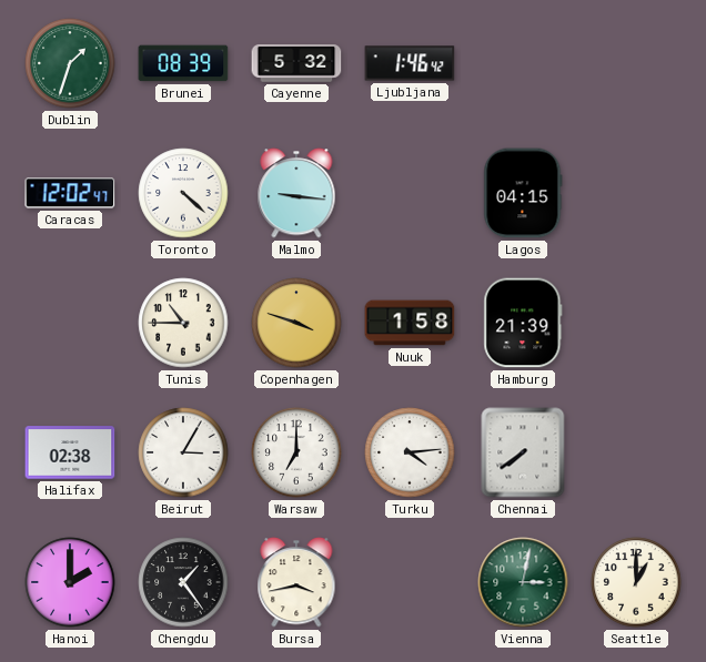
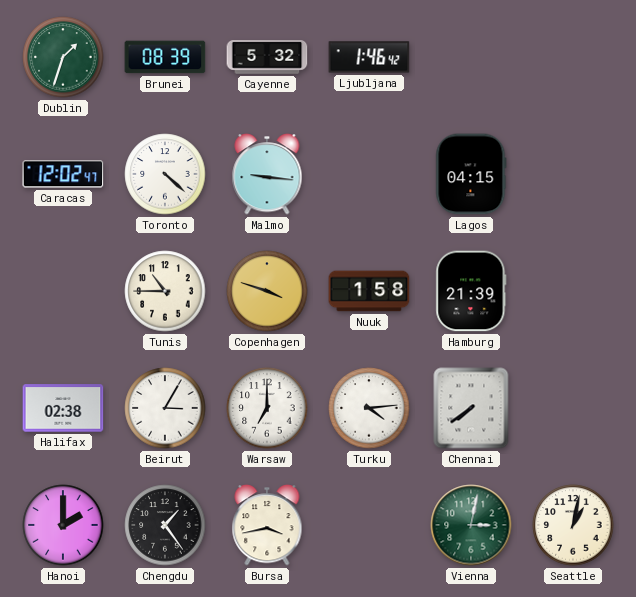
Seattle: 1:00 -> 1:02 (573, 525)
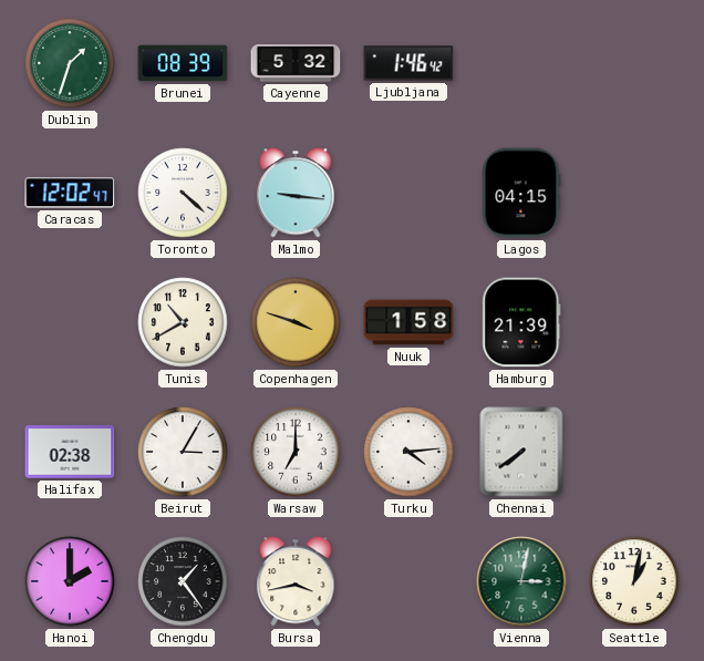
Tunis: 10:45 -> 10:40 (183, 322)
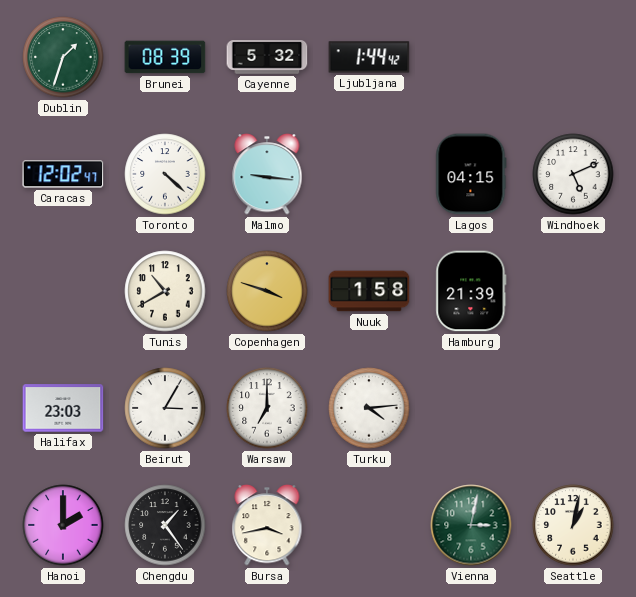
Ljubljana: 1:46 -> 1:44 (369, 57)
Windhoek: none -> 5:11 (573, 174)
Halifax: 02:38 -> 23:03 (63, 408)
Chennai: 7:39 -> none (521, 452)
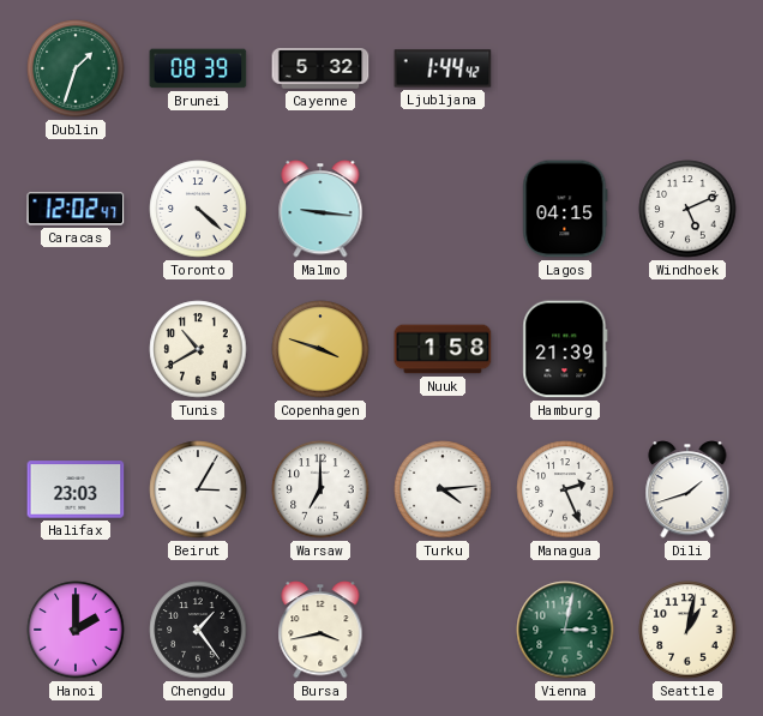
Managua: none -> 2:26 (565, 489)
Dili: none -> 1:42 (687, 489)
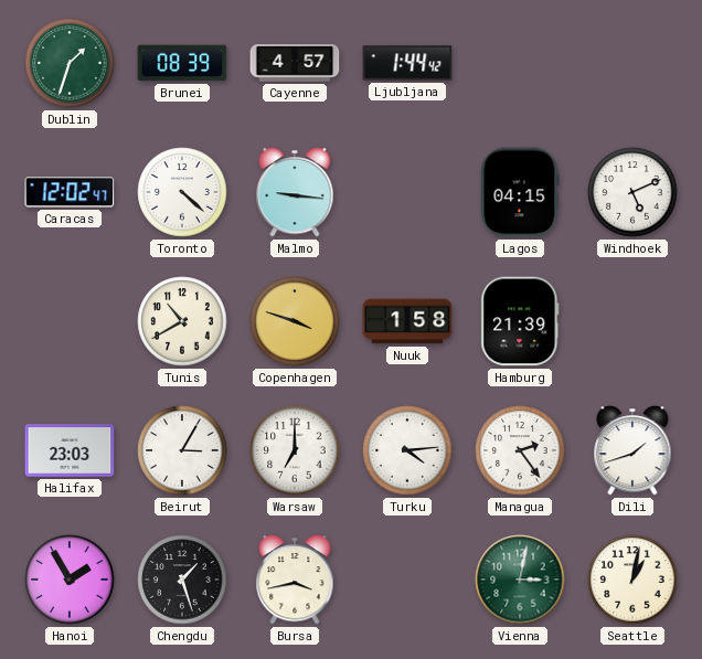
Cayenne: 5:32 -> 4:57 (295, 63)
Managua: 2:26 -> 2:24 (520, 450)
Hanoi: 2:00 -> 1:55 (70, 580)
Chengdu: 1:24 -> 1:27 (182, 580)
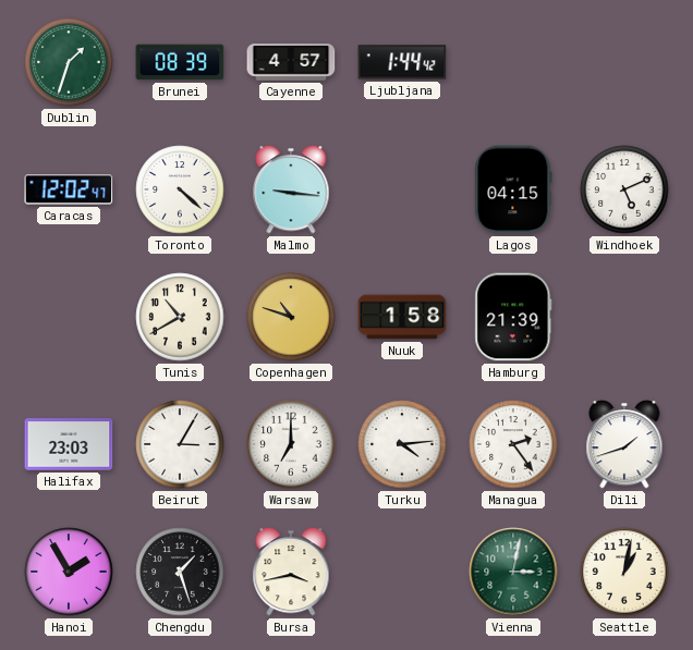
Copenhagen: 3:48 -> 10:48 (291, 317)
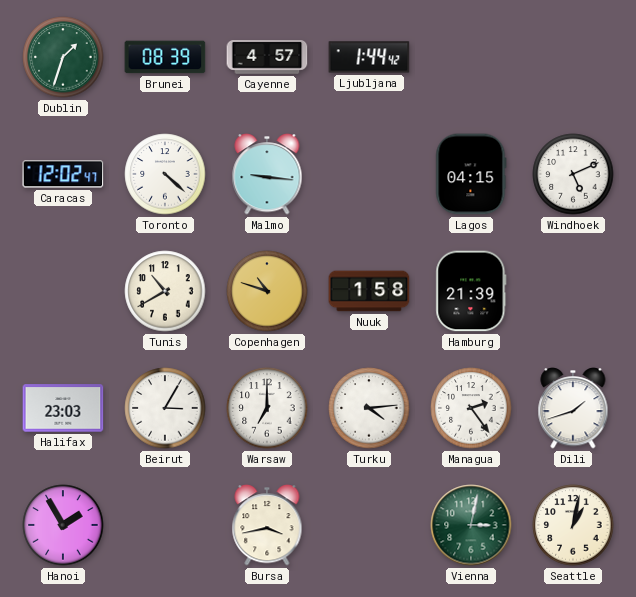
Chengdu: 1:27 -> none (180, 572)
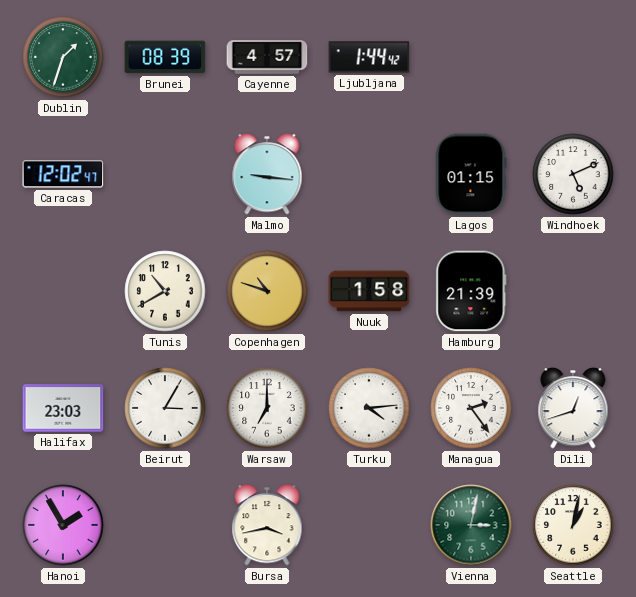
Toronto: 4:22 -> none (165, 174)
Lagos: 04:15 -> 01:15 (471, 174)
Dili: 1:42 -> 12:42 (573, 408)
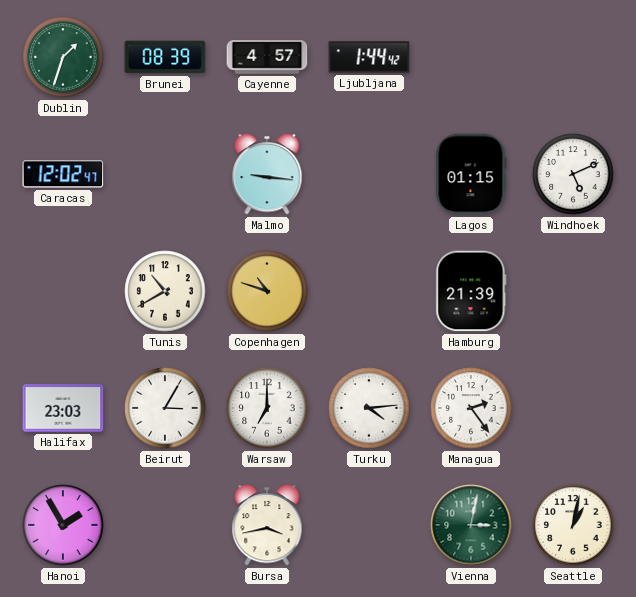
Nuuk: 1:58 -> none (369, 291)
Dili: 12:42 -> none (573, 408)
